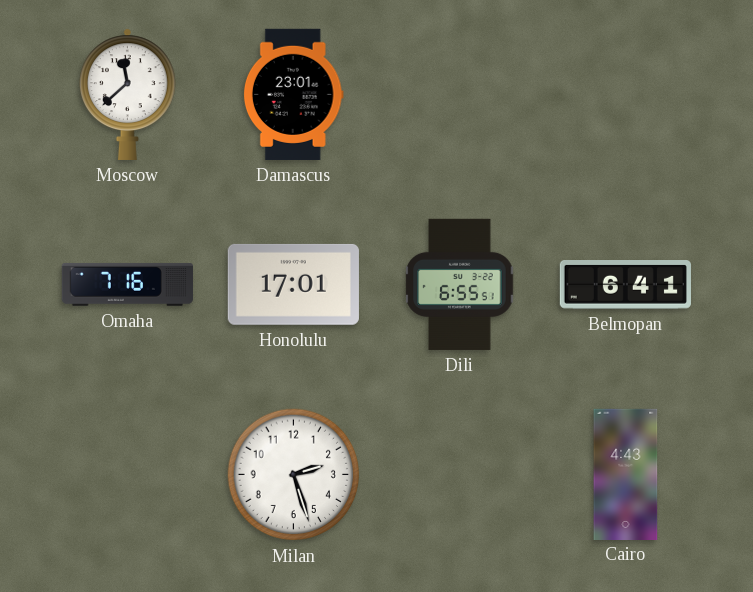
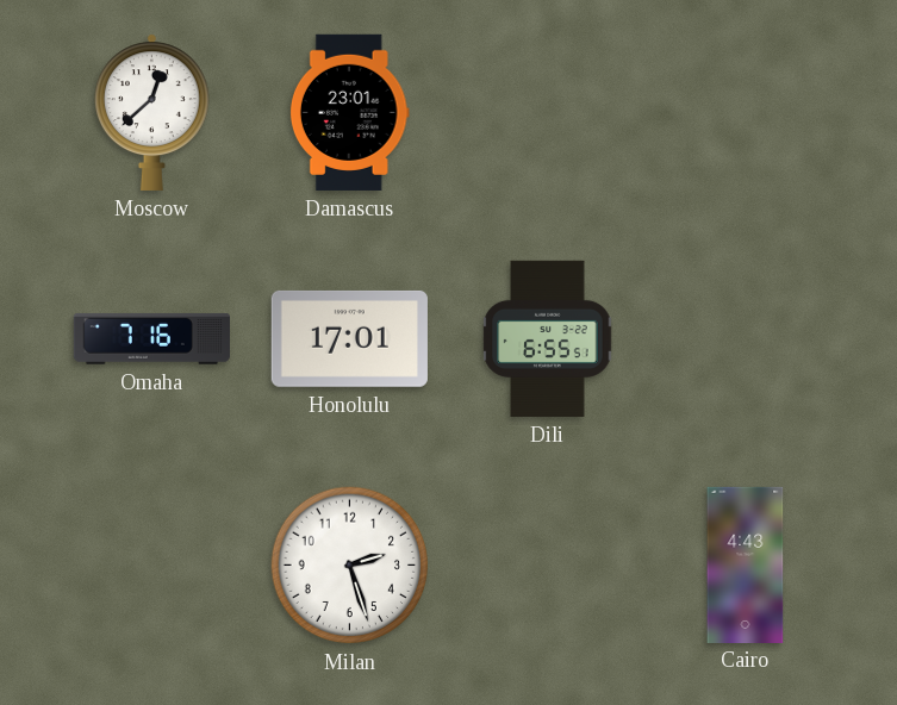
Moscow: 11:38 -> 12:38 (151, 112)
Belmopan: 6:41 -> none (625, 285)
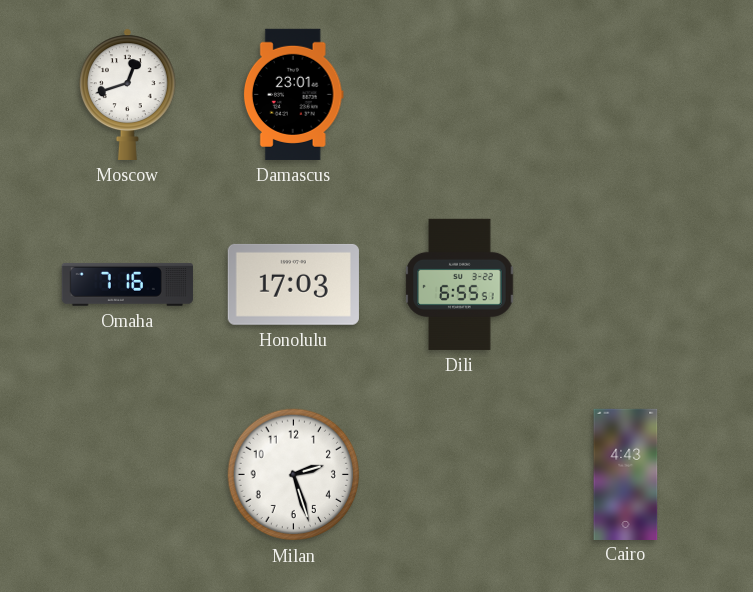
Moscow: 12:38 -> 12:42 (127, 94)
Honolulu: 17:01 -> 17:03 (293, 284)
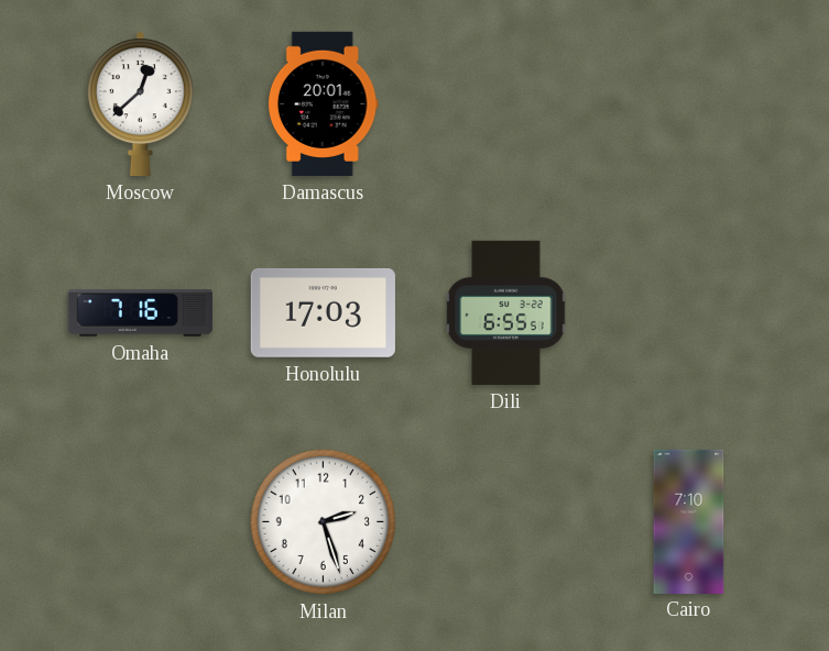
Moscow: 12:42 -> 12:38 (140, 103)
Damascus: 23:01 -> 20:01 (323, 103)
Cairo: 4:43 -> 7:10 (689, 521)
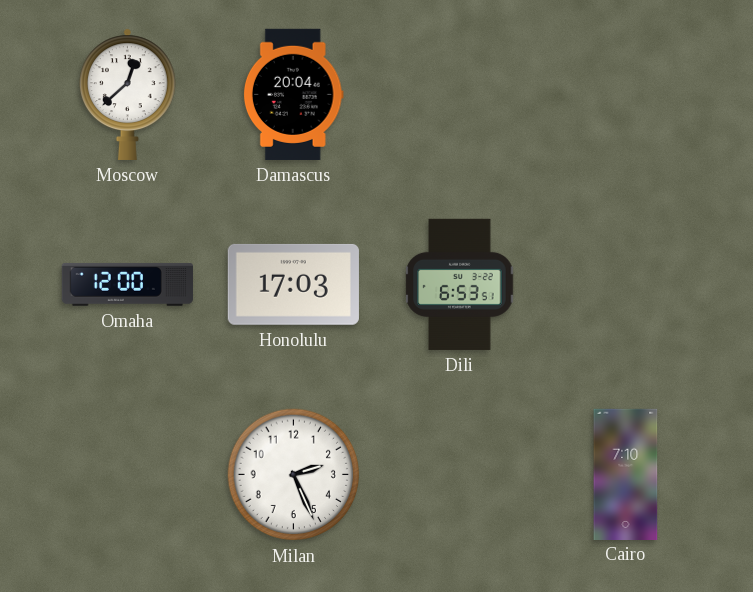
Damascus: 20:01 -> 20:04 (293, 94)
Omaha: 7:16 -> 12:00 (127, 285)
Dili: 6:55 -> 6:53 (460, 284)
Milan: 2:27 -> 2:26 (294, 475)
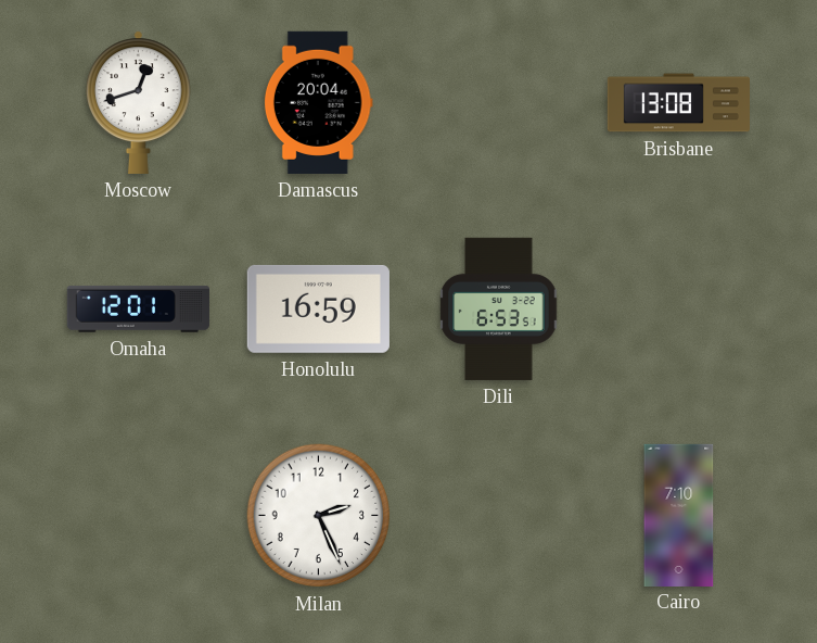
Moscow: 12:38 -> 12:42 (138, 102)
Brisbane: none -> 13:08 (678, 103)
Omaha: 12:00 -> 12:01 (138, 310)
Honolulu: 17:03 -> 16:59 (318, 308)
